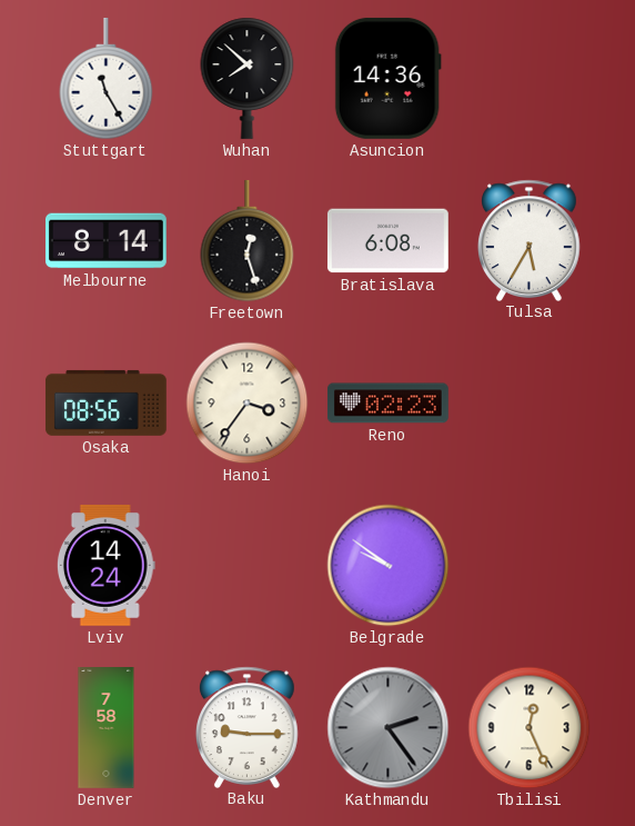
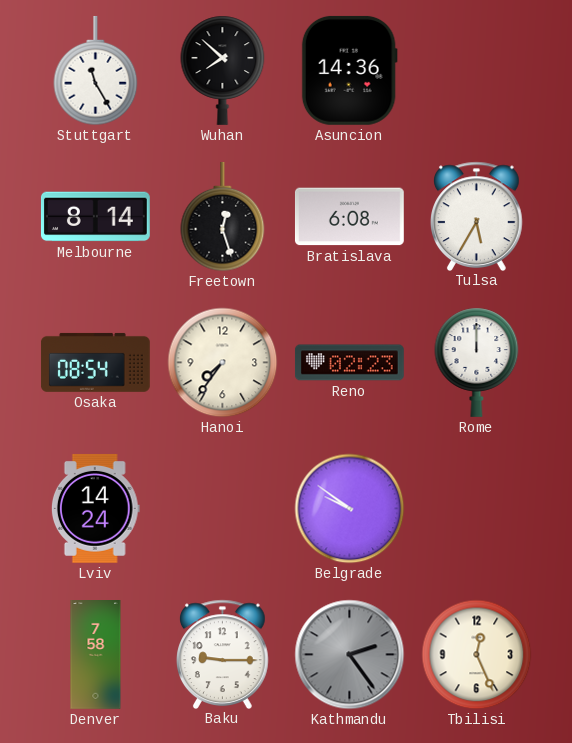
Osaka: 08:56 -> 08:54 (95, 362)
Hanoi: 3:36 -> 7:36 (223, 363)
Rome: none -> 12:00 (477, 362)
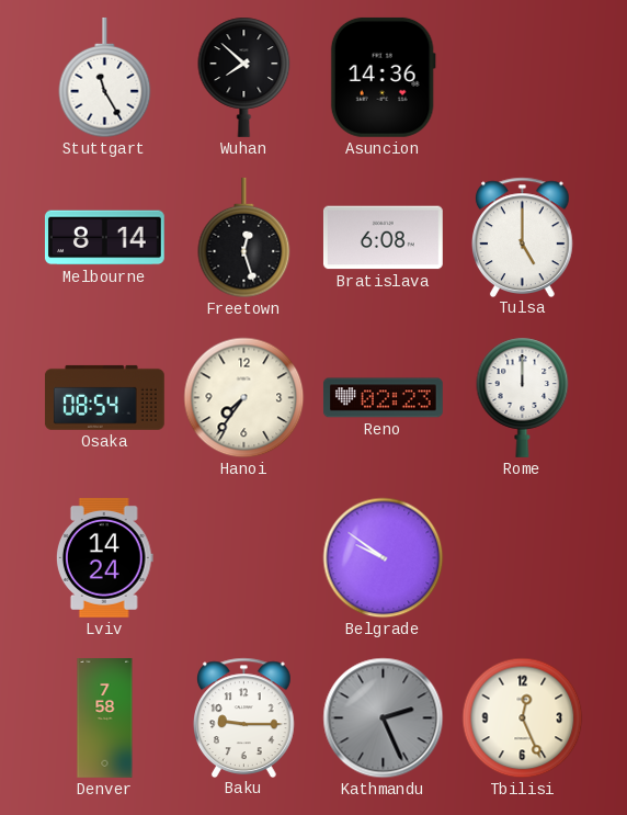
Tulsa: 5:35 -> 5:00 (523, 237)
Kathmandu: 2:24 -> 2:26 (384, 718)
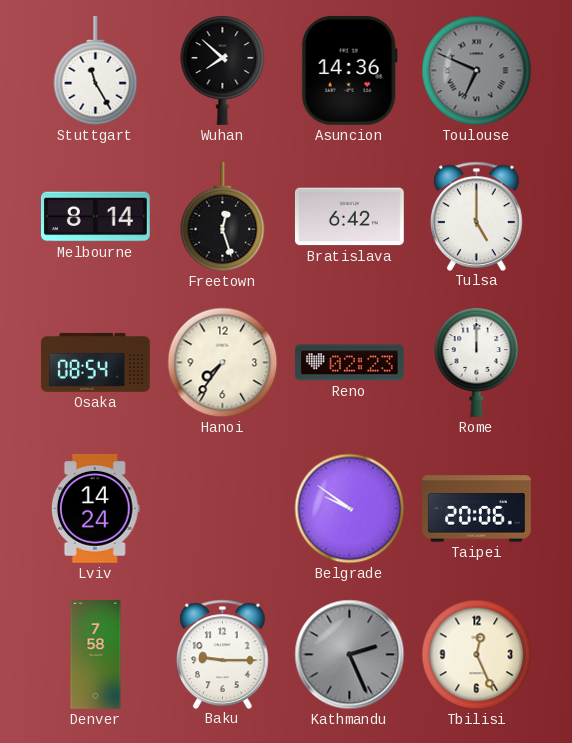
Toulouse: none -> 6:49 (477, 71)
Bratislava: 6:08 -> 6:42 (349, 217)
Taipei: none -> 20:06 (477, 509)
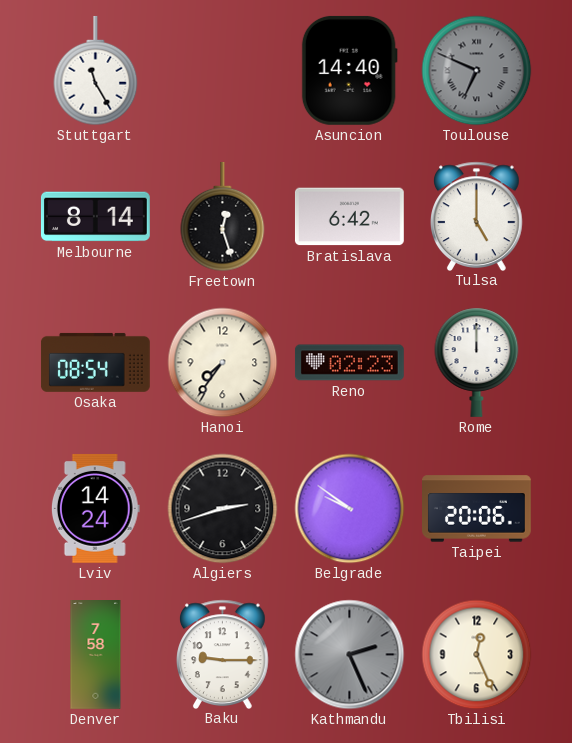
Wuhan: 7:52 -> none (223, 70)
Asuncion: 14:36 -> 14:40 (349, 70)
Algiers: none -> 2:42 (223, 509)
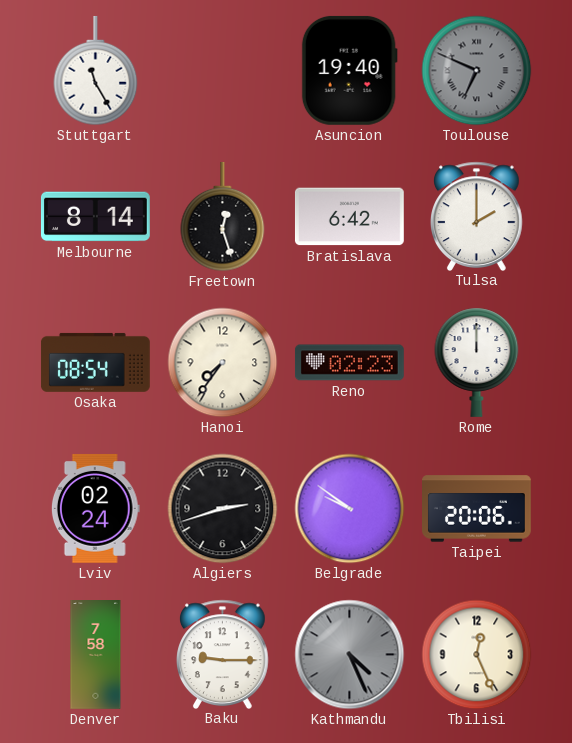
Asuncion: 14:40 -> 19:40 (349, 70)
Tulsa: 5:00 -> 2:00 (477, 216)
Lviv: 14:24 -> 02:24 (95, 508)
Kathmandu: 2:26 -> 4:26 (350, 655)
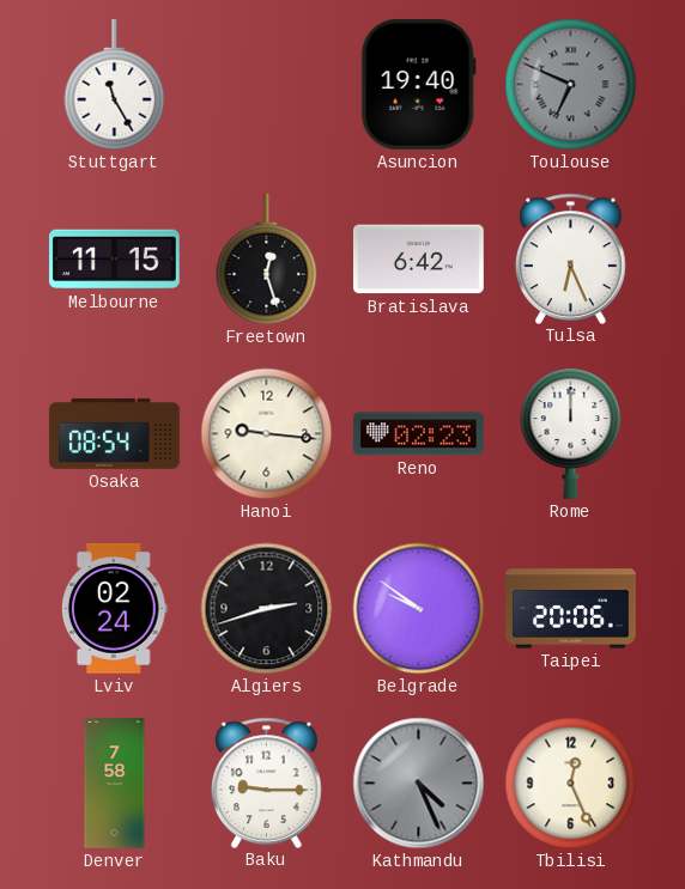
Melbourne: 8:14 -> 11:15 (114, 260)
Tulsa: 2:00 -> 6:26 (571, 258)
Hanoi: 7:36 -> 9:16 (267, 434)
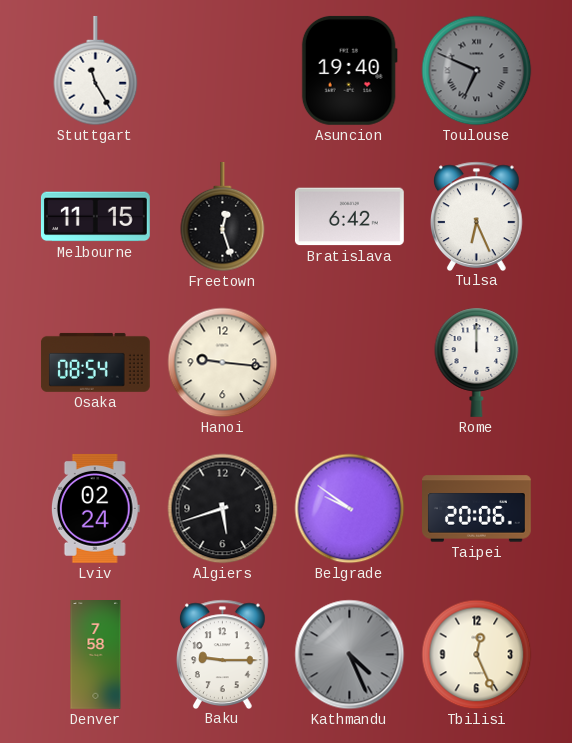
Reno: 02:23 -> none (418, 434)
Algiers: 2:42 -> 5:42 (223, 509)
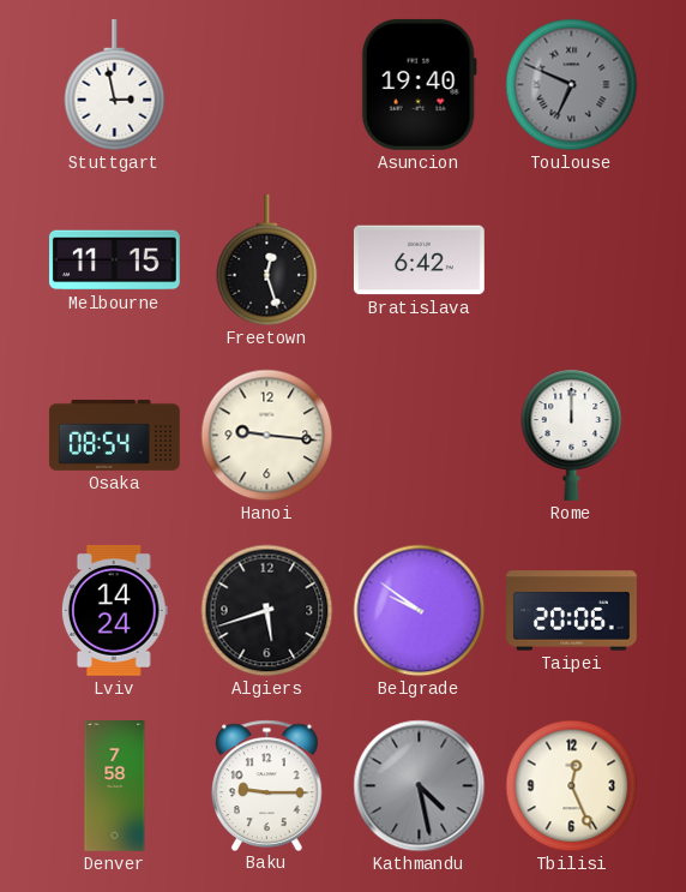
Stuttgart: 11:25 -> 2:58 (115, 85)
Tulsa: 6:26 -> none (477, 216)
Lviv: 02:24 -> 14:24 (114, 610)
Kathmandu: 4:26 -> 4:28 (420, 786)
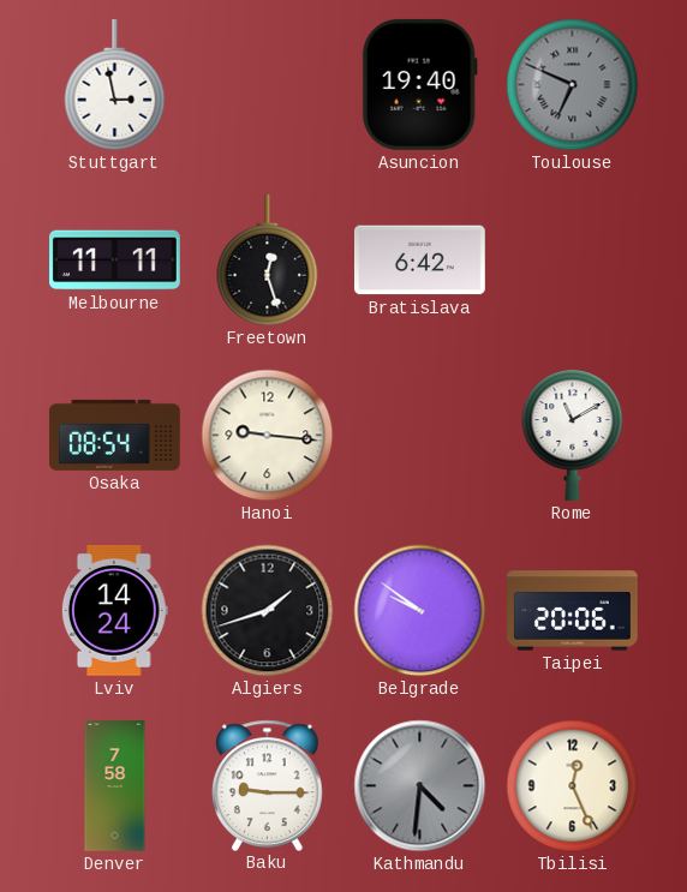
Melbourne: 11:15 -> 11:11 (114, 261)
Rome: 12:00 -> 11:10 (573, 435)
Algiers: 5:42 -> 1:42 (268, 611)
Kathmandu: 4:28 -> 4:31 (420, 786)
